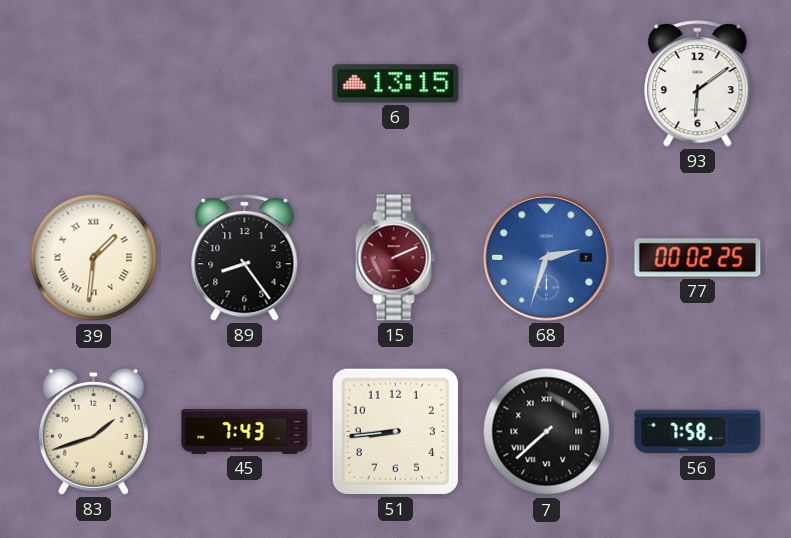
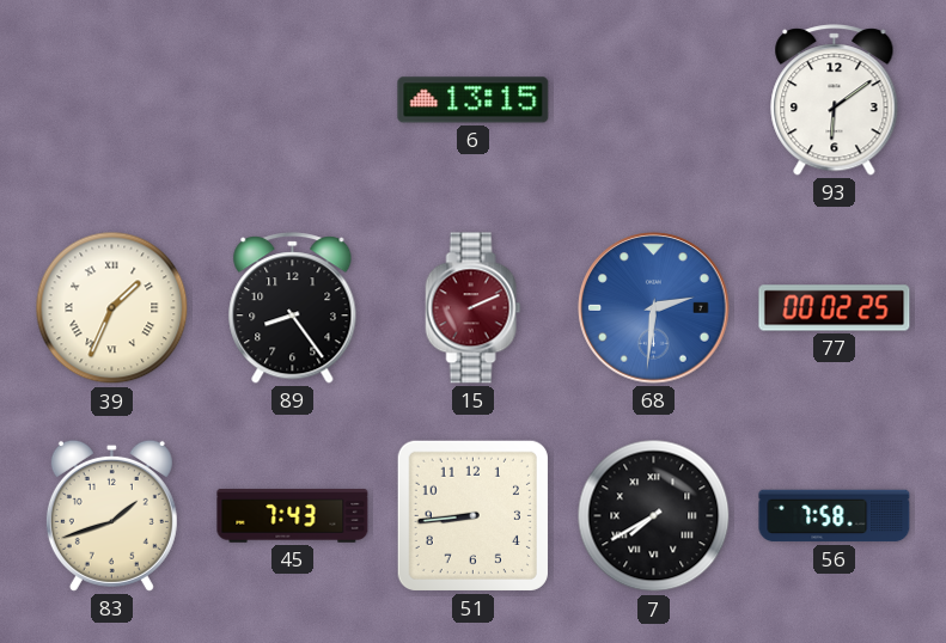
39: 1:31 -> 1:34 (112, 308)
68: 2:33 -> 2:31 (654, 308)
7: 7:38 -> 7:40 (654, 516)
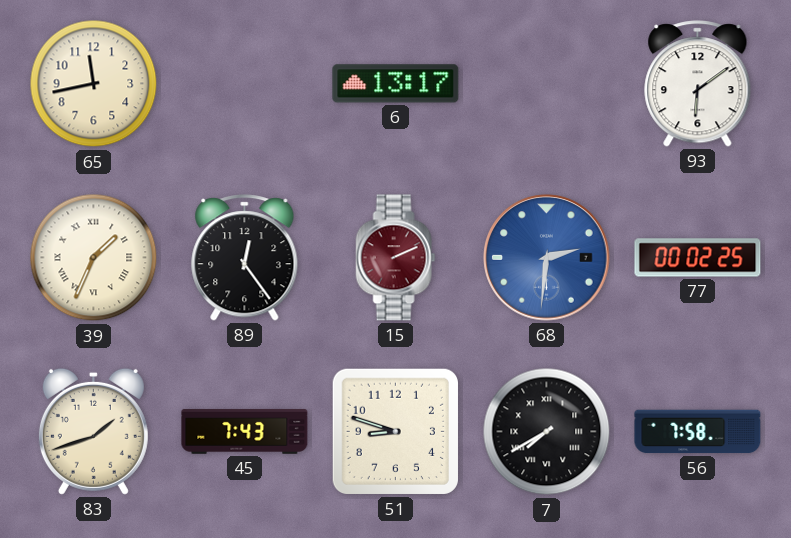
65: none -> 11:43 (94, 84)
6: 13:15 -> 13:17 (396, 84)
89: 8:24 -> 12:24 (245, 258)
51: 8:44 -> 8:48 (395, 431)
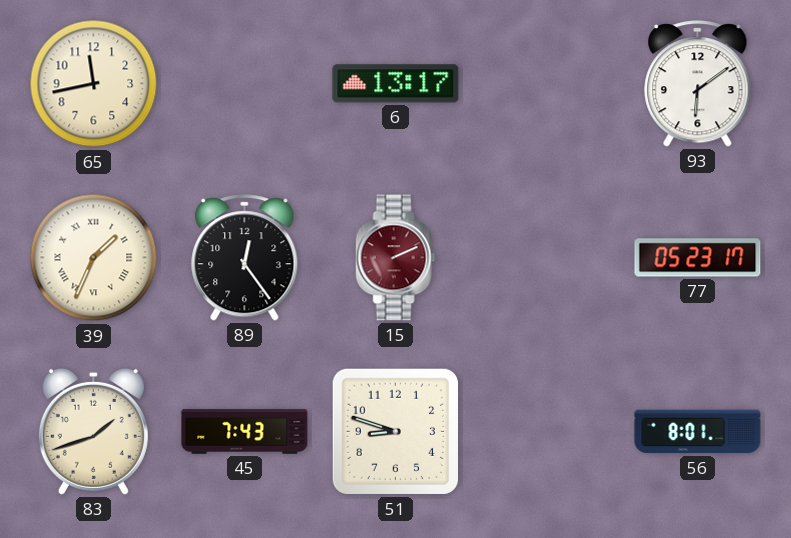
68: 2:31 -> none (547, 258)
77: 00:02 -> 05:23 (698, 258)
7: 7:40 -> none (547, 432)
56: 7:58 -> 8:01 (698, 432)
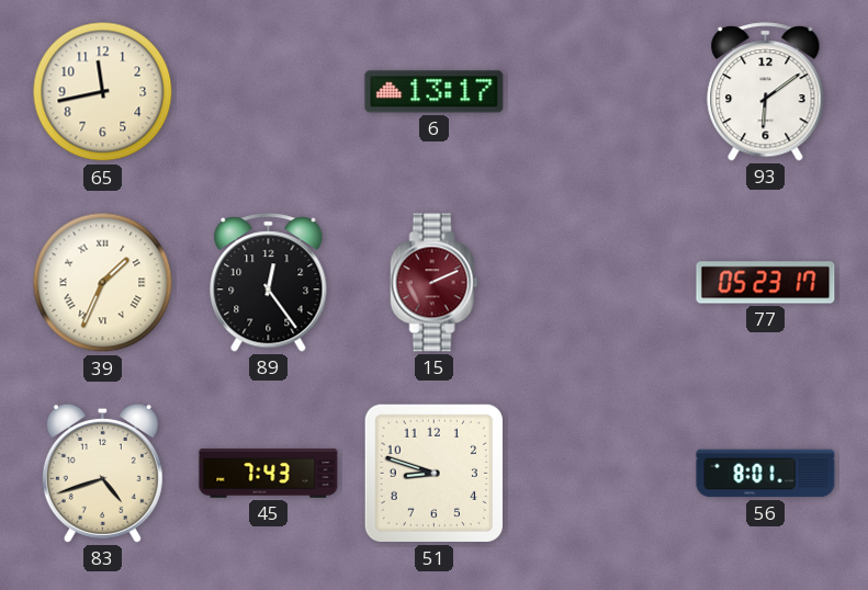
83: 1:42 -> 4:42 (102, 473)
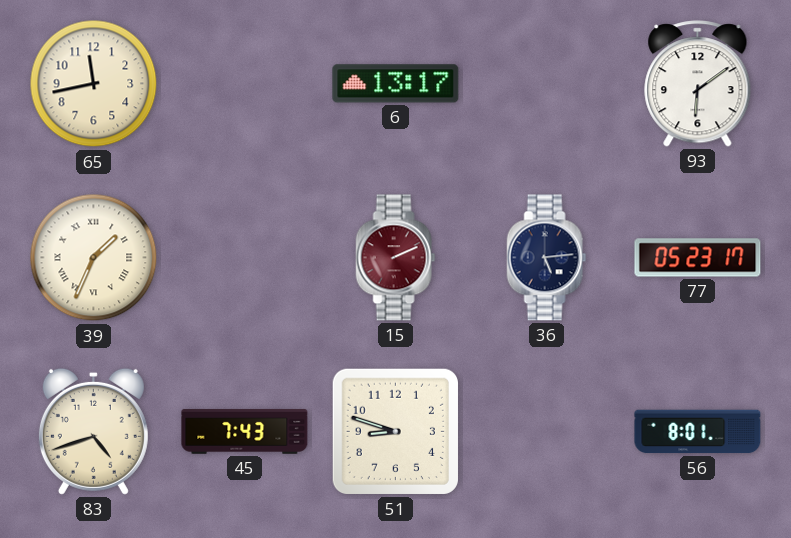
89: 12:24 -> none (269, 283)
36: none -> 5:14 (547, 258)
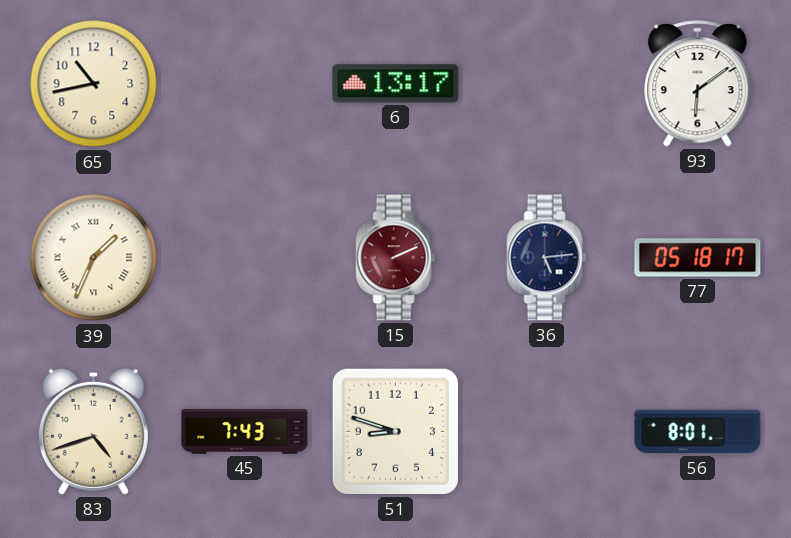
65: 11:43 -> 10:43 (94, 84)
77: 05:23 -> 05:18 (698, 258)
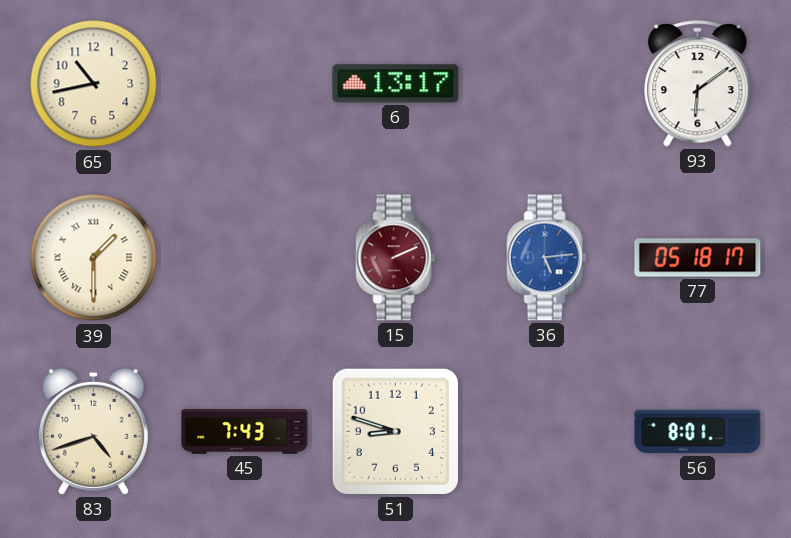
39: 1:34 -> 1:30 (94, 258)
36 dial: navy -> blue (547, 258)
